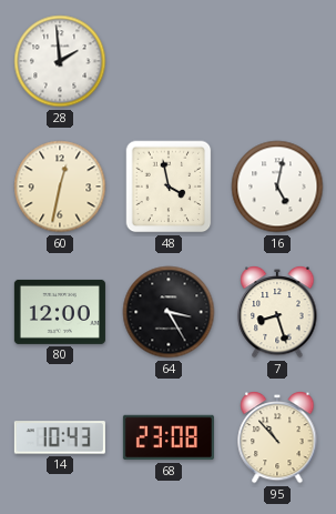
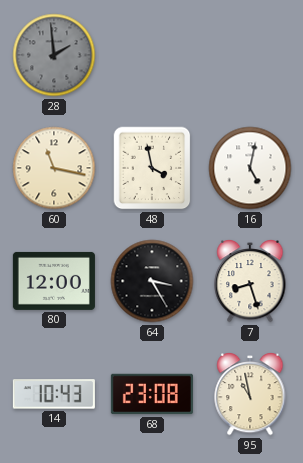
28 dial: white -> grey (54, 55)
60: 12:32 -> 11:17 (54, 168)
95: 10:53 -> 10:58 (250, 394)
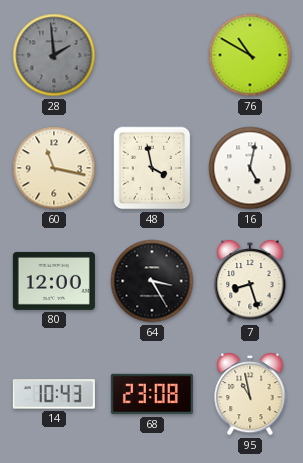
76: none -> 10:50 (250, 55)
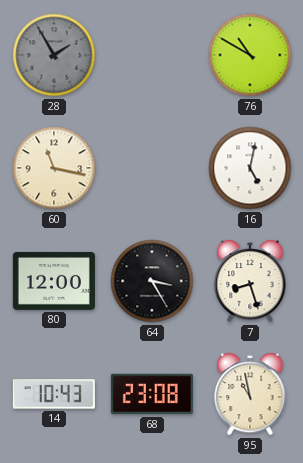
28: 1:59 -> 1:55 (54, 55)
48: 3:58 -> none (152, 168)
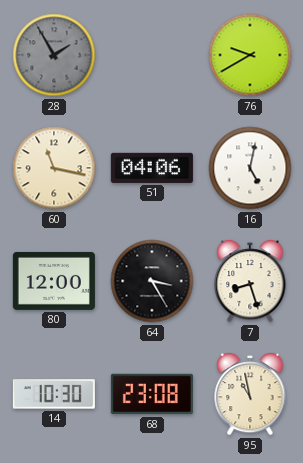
76: 10:50 -> 9:40 (250, 55)
51: none -> 04:06 (152, 168)
14: 10:43 -> 10:30 (54, 394)
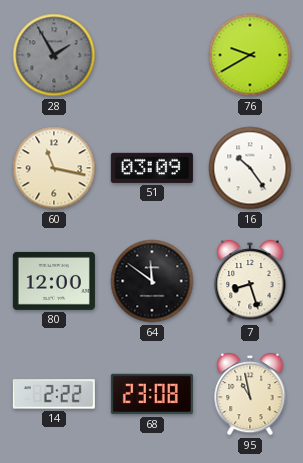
51: 04:06 -> 03:09 (152, 168)
16: 5:02 -> 10:24 (250, 168)
64: 3:25 -> 11:51 (152, 281)
14: 10:30 -> 2:22 (54, 394)
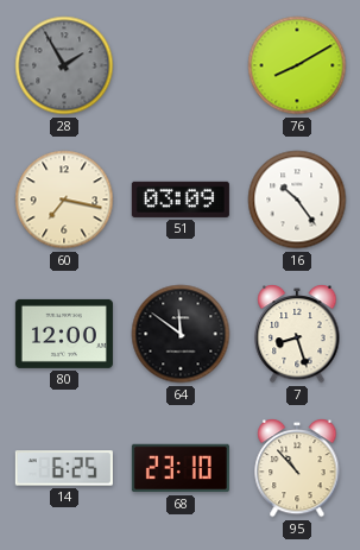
76: 9:40 -> 8:10 (297, 65)
60: 11:17 -> 7:17 (64, 200)
14: 2:22 -> 6:25 (64, 468)
68: 23:08 -> 23:10 (181, 468)
95: 10:58 -> 10:53 (297, 468)
